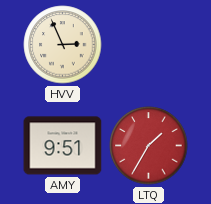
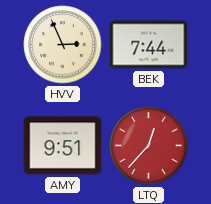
BEK: none -> 7:44 (149, 45)
LTQ: 1:35 -> 12:37 (149, 146)
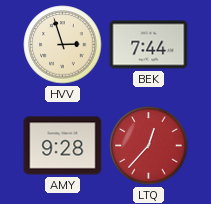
HVV: 2:56 -> 2:57 (63, 45)
AMY: 9:51 -> 9:28 (63, 146)
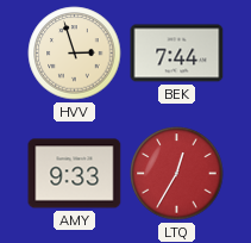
AMY: 9:28 -> 9:33 (75, 174)
LTQ: 12:37 -> 12:35 (177, 174)
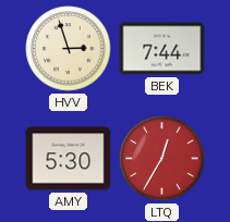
AMY: 9:33 -> 5:30 (69, 159)
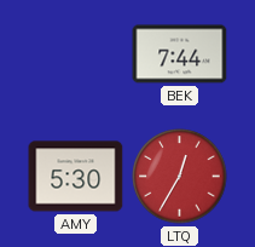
HVV: 2:57 -> none (69, 49)
